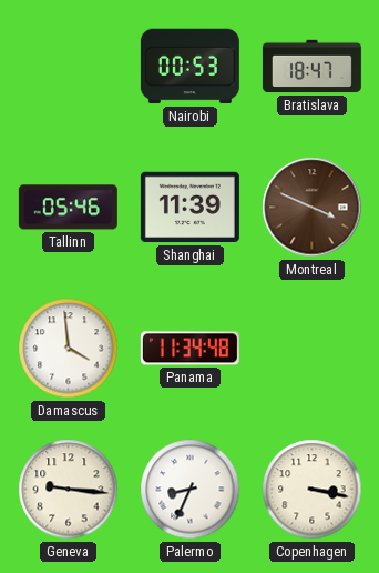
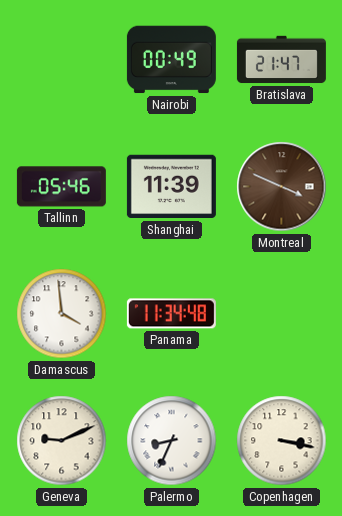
Nairobi: 00:53 -> 00:49 (171, 60)
Bratislava: 18:47 -> 21:47 (281, 60)
Geneva: 9:16 -> 9:11 (62, 441)
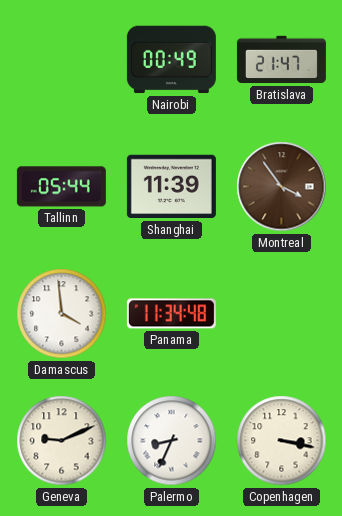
Tallinn: 05:46 -> 05:44 (61, 187)
Montreal: 3:49 -> 3:54 (282, 187)
